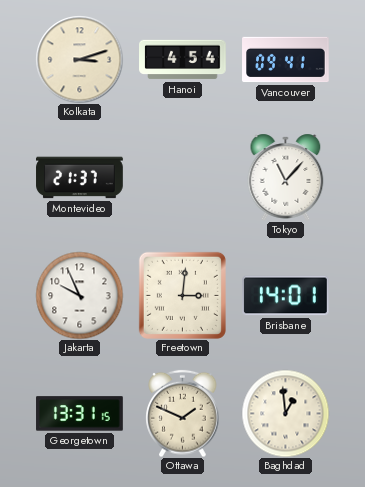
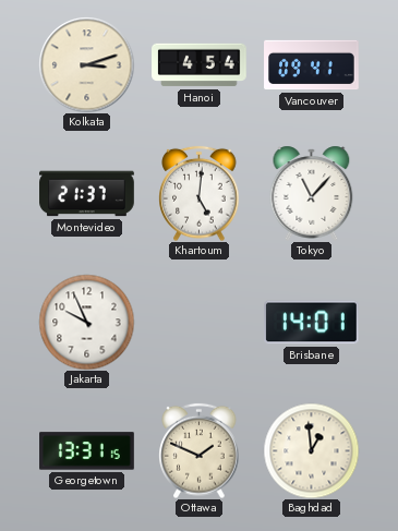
Khartoum: none -> 5:01 (200, 193)
Freetown: 3:01 -> none (182, 295)
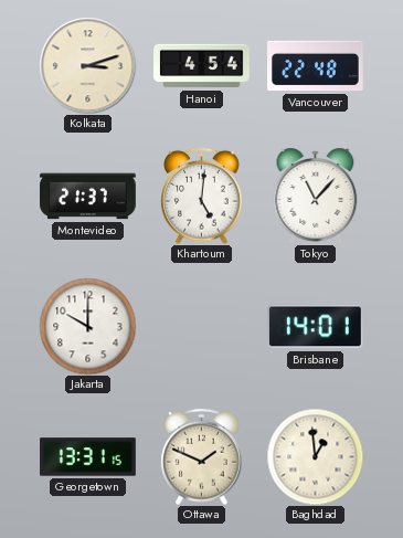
Vancouver: 09:41 -> 22:48 (316, 66)
Jakarta: 9:56 -> 10:00 (87, 326)
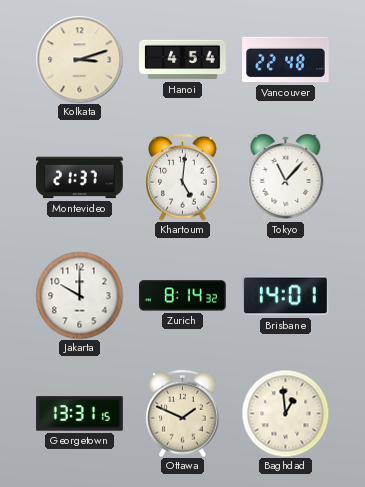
Zurich: none -> 8:14 (183, 296)
